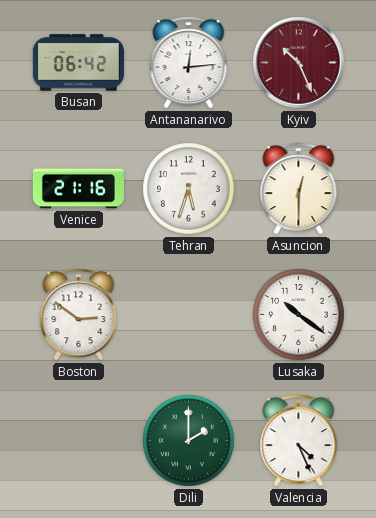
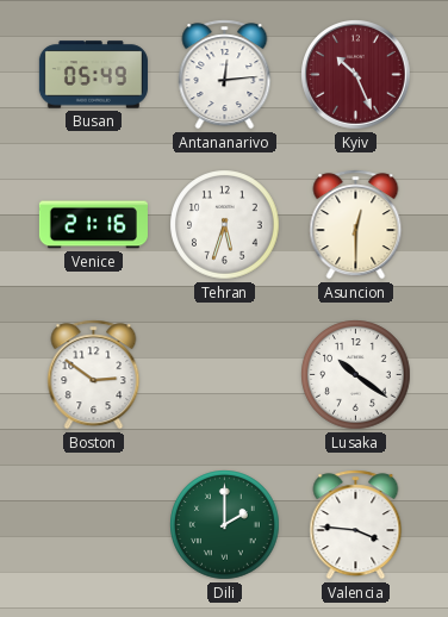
Busan: 06:42 -> 05:49 (93, 75)
Valencia: 4:26 -> 3:46 (356, 525)
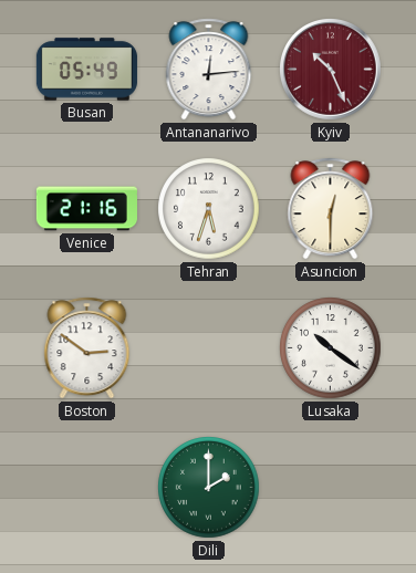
Valencia: 3:46 -> none (356, 525)
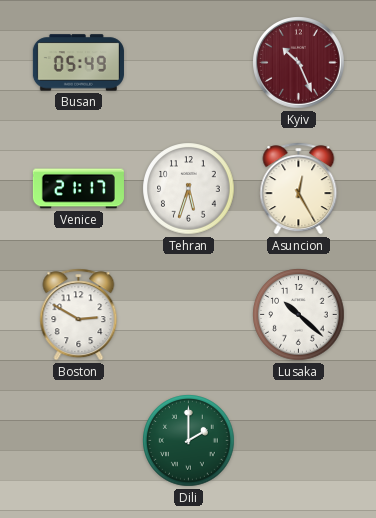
Antananarivo: 12:14 -> none (209, 70)
Venice: 21:16 -> 21:17 (78, 189)
Asuncion: 12:30 -> 12:25 (299, 189)
Boston: 2:51 -> 2:50 (79, 315)
Lusaka: 10:21 -> 10:22 (299, 315)
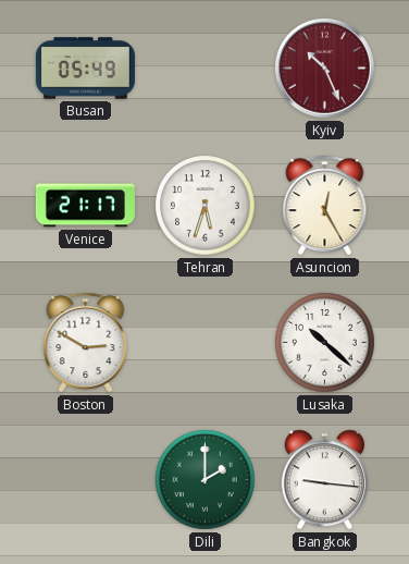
Bangkok: none -> 9:16 (324, 480)
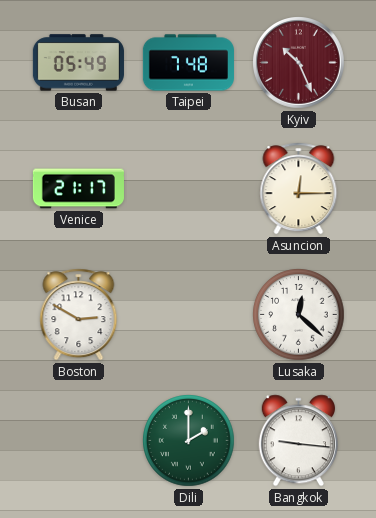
Taipei: none -> 7:48 (188, 63)
Tehran: 5:33 -> none (206, 206)
Asuncion: 12:25 -> 12:15 (299, 189)
Lusaka: 10:22 -> 12:22 (299, 315)
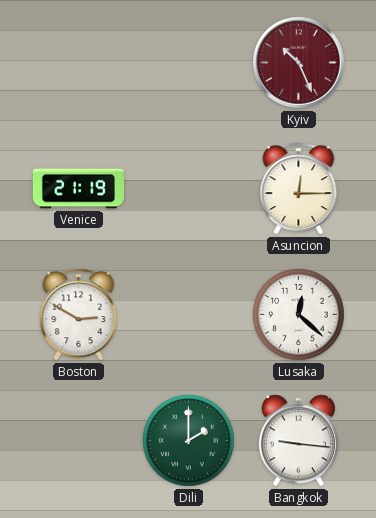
Busan: 05:49 -> none (78, 63)
Taipei: 7:48 -> none (188, 63)
Venice: 21:17 -> 21:19 (78, 189)
